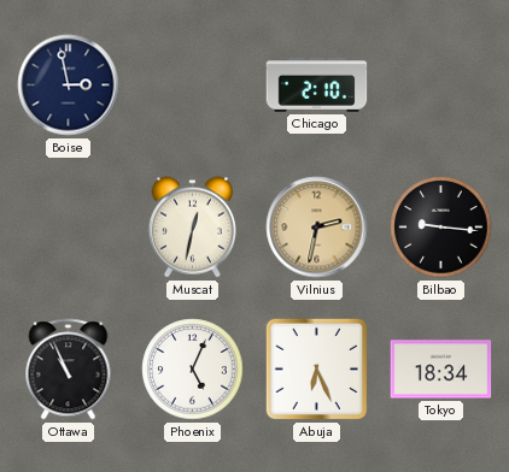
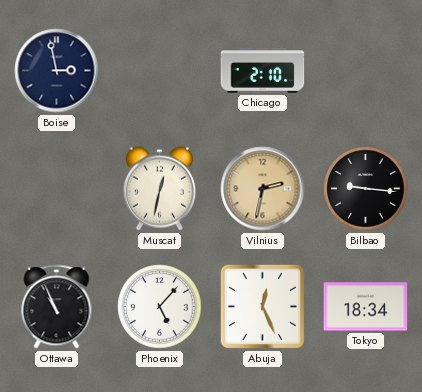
Phoenix: 5:04 -> 5:07 (160, 307)
Abuja: 6:26 -> 12:26 (262, 306)
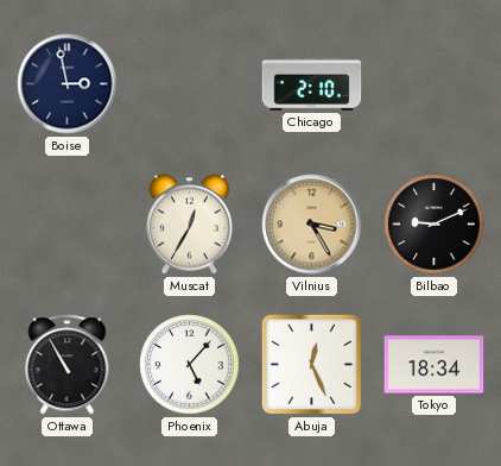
Muscat: 12:32 -> 12:35 (189, 225)
Vilnius: 2:32 -> 3:25 (312, 225)
Bilbao: 9:16 -> 9:11 (435, 225)
Ottawa: 10:56 -> 10:55 (68, 365)
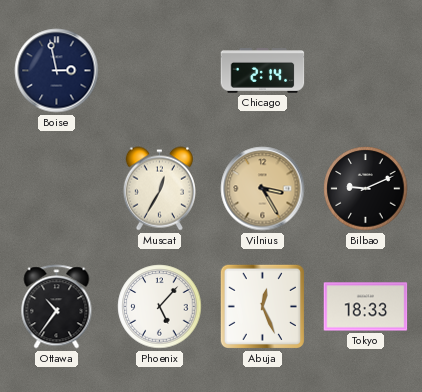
Chicago: 2:10 -> 2:14 (263, 71)
Ottawa: 10:55 -> 10:36 (57, 307)
Tokyo: 18:34 -> 18:33 (366, 307)
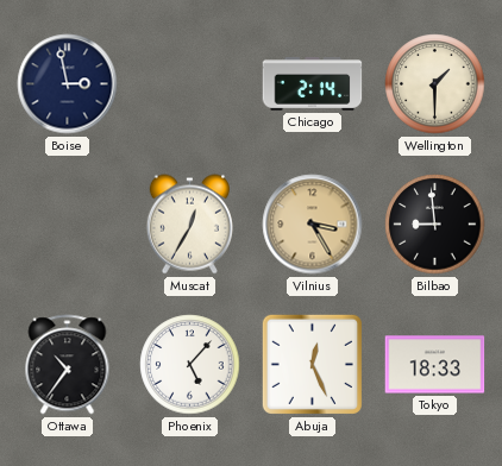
Wellington: none -> 1:30 (435, 84)
Bilbao: 9:11 -> 8:59 (435, 225)
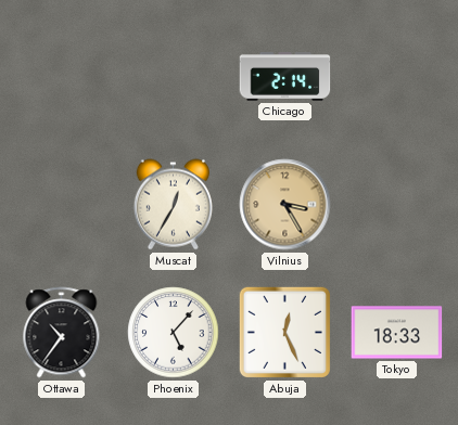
Boise: 2:58 -> none (68, 84)
Wellington: 1:30 -> none (435, 84)
Bilbao: 8:59 -> none (435, 225)
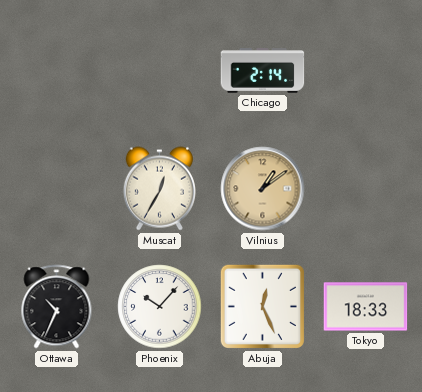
Vilnius: 3:25 -> 1:09 (263, 189)
Ottawa: 10:36 -> 10:34 (57, 307)
Phoenix: 5:07 -> 10:07 (160, 307)
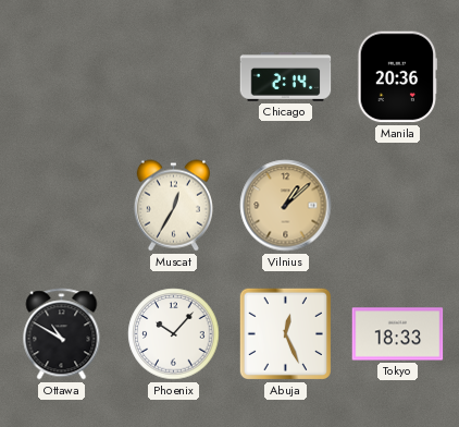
Manila: none -> 20:36 (398, 77)
Vilnius: 1:09 -> 1:08 (286, 206)
Ottawa: 10:34 -> 10:50 (62, 334)
